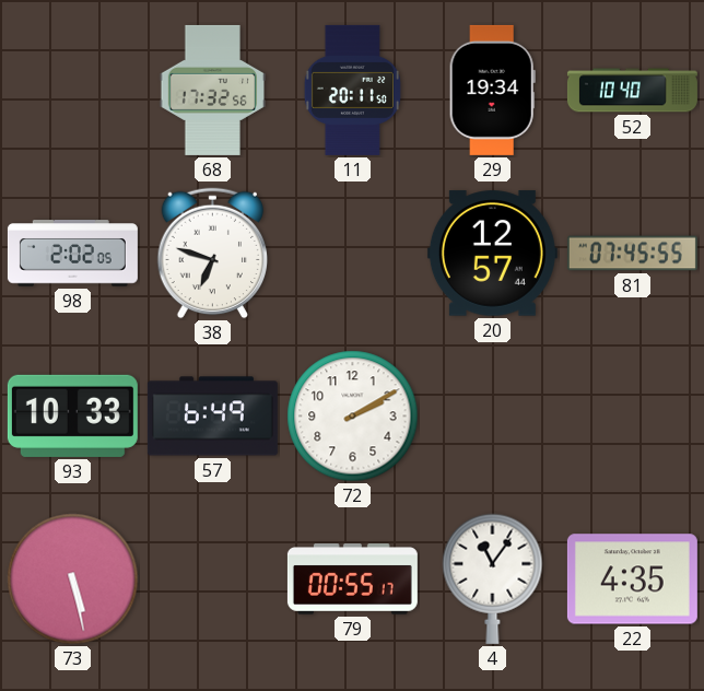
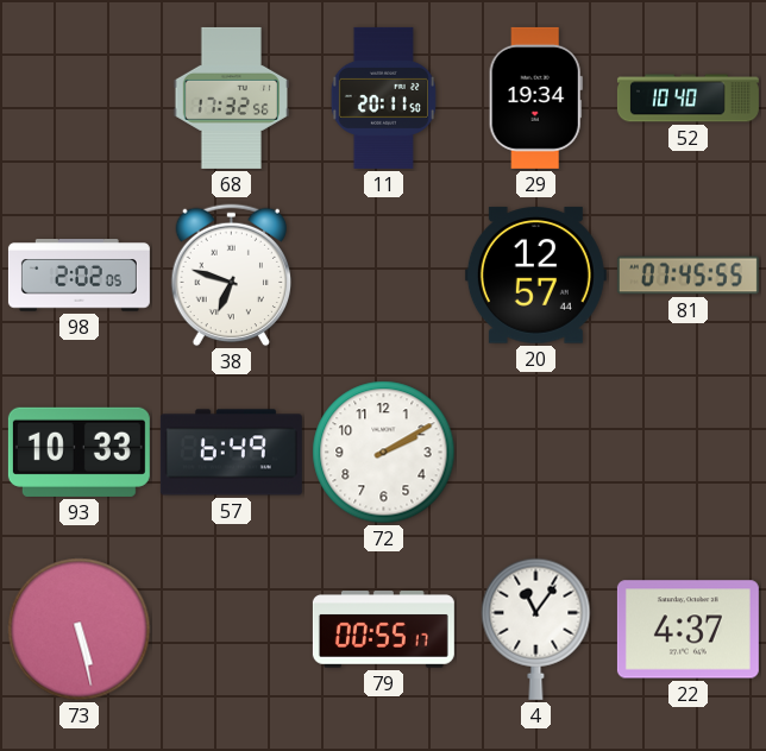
22: 4:35 -> 4:37 (687, 630)
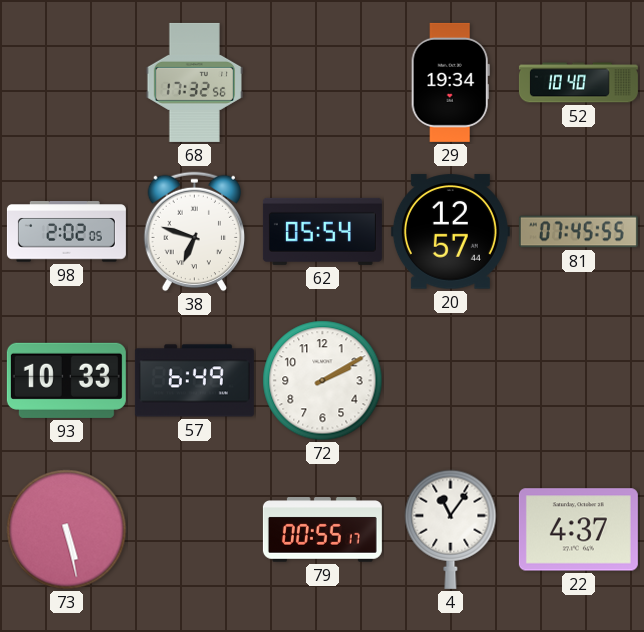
11: 20:11 -> none (383, 97)
62: none -> 05:54 (322, 231)
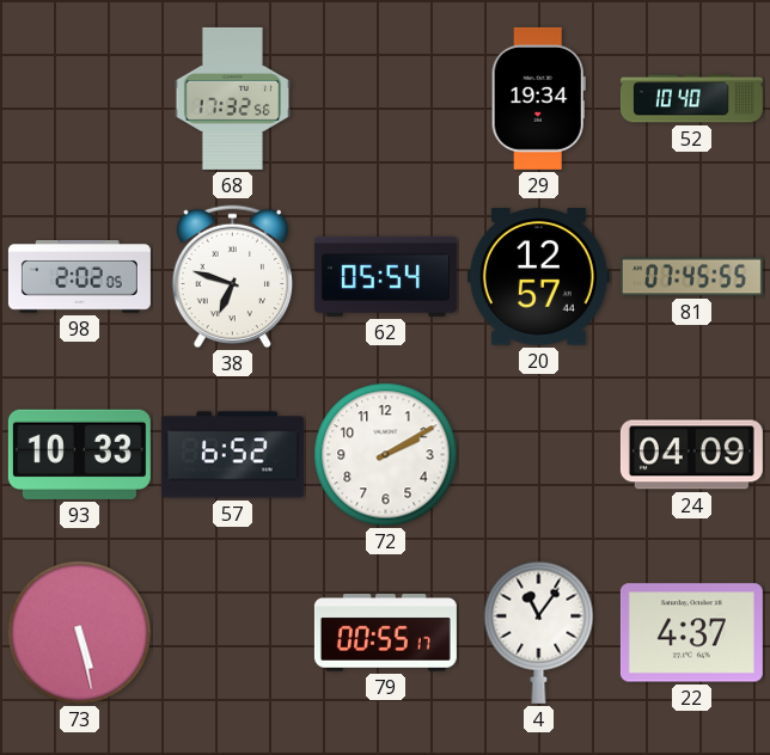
57: 6:49 -> 6:52 (232, 455)
24: none -> 04:09 (691, 455)
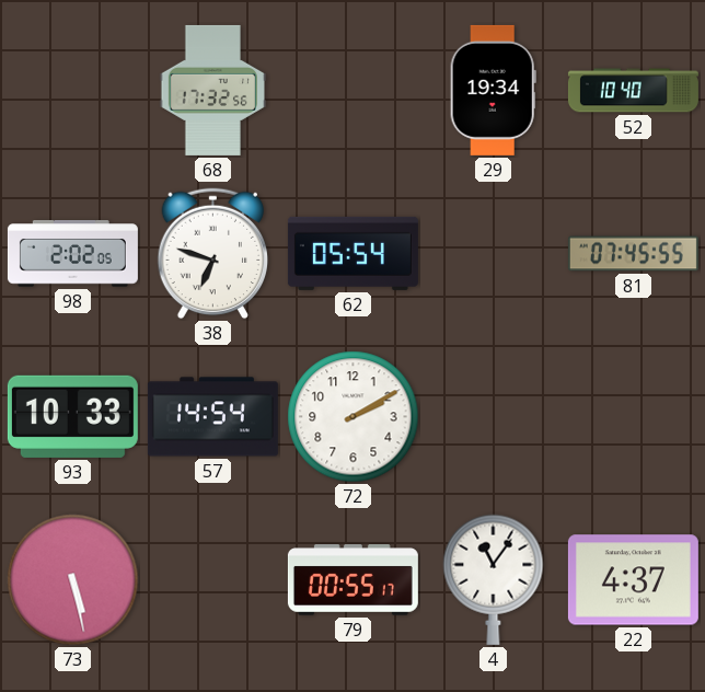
20: 12:57 -> none (538, 277)
57: 6:52 -> 14:54 (212, 417)
24: 04:09 -> none (691, 455)
